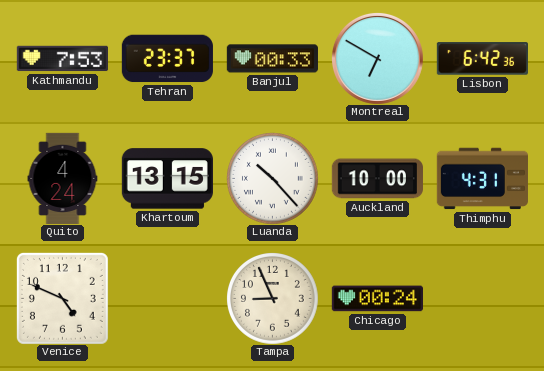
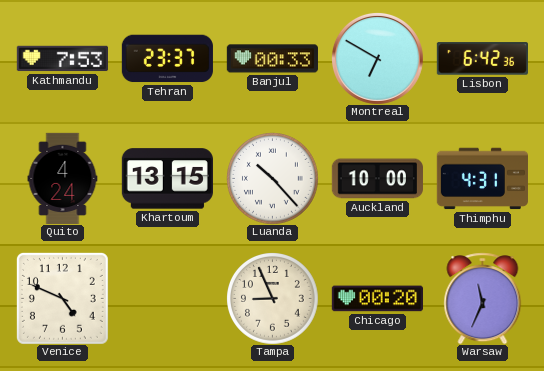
Chicago: 00:24 -> 00:20 (377, 299)
Warsaw: none -> 11:34 (483, 298)
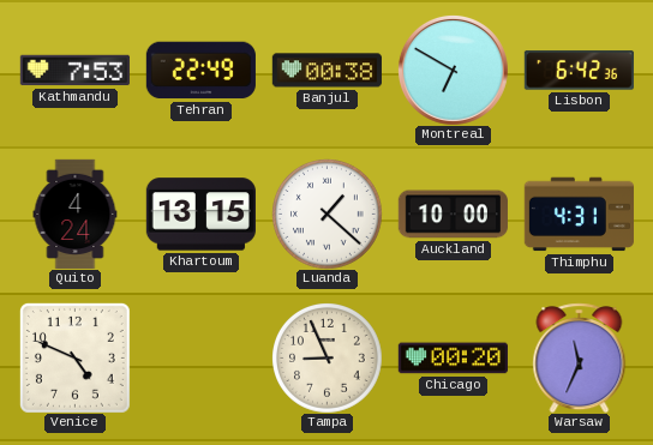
Tehran: 23:37 -> 22:49 (200, 71)
Banjul: 00:33 -> 00:38 (326, 71)
Luanda: 10:23 -> 1:22 (328, 215)
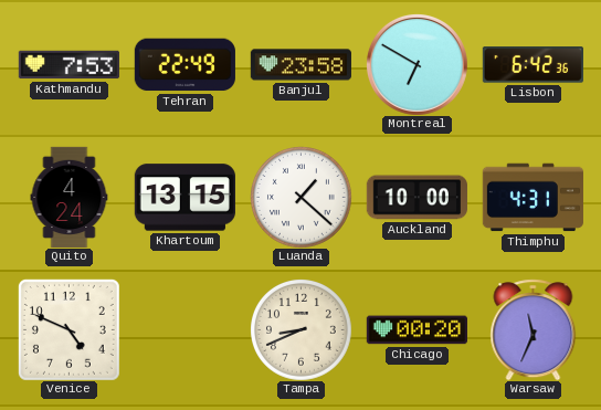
Banjul: 00:38 -> 23:58 (300, 65)
Tampa: 8:56 -> 8:41 (302, 330)
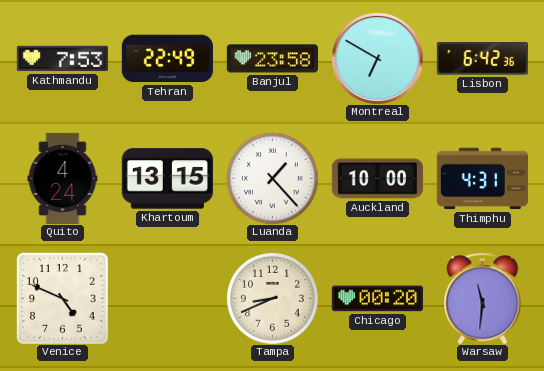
Luanda: 1:22 -> 1:23 (273, 179)
Warsaw: 11:34 -> 11:31 (483, 298)
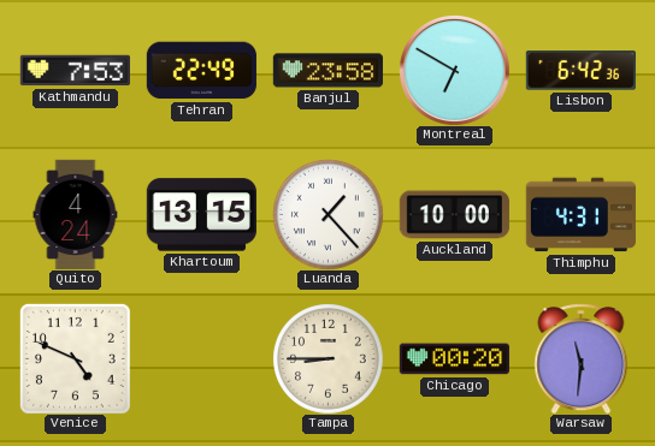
Tampa: 8:41 -> 8:45 (329, 359)
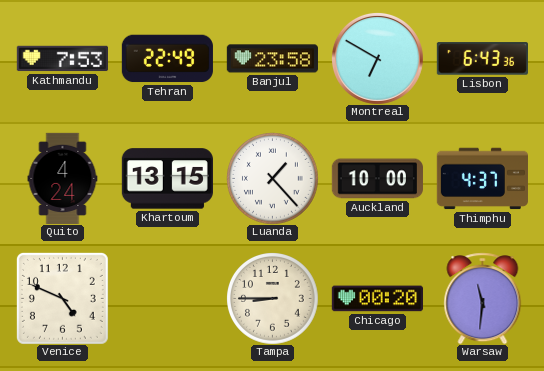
Lisbon: 6:42 -> 6:43 (482, 59)
Thimphu: 4:31 -> 4:37 (482, 179)
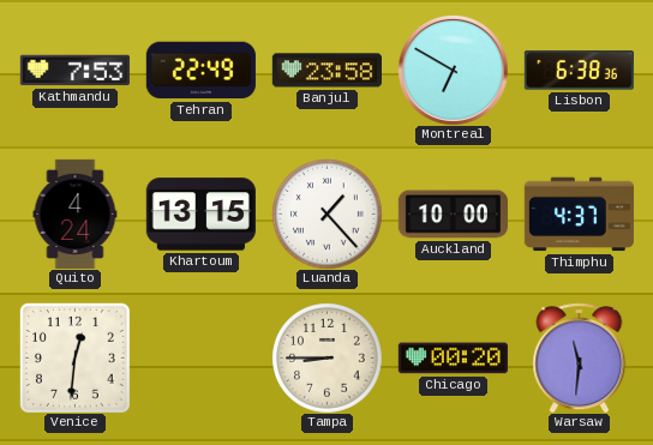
Lisbon: 6:43 -> 6:38 (579, 71)
Venice: 4:49 -> 12:31 (74, 357)
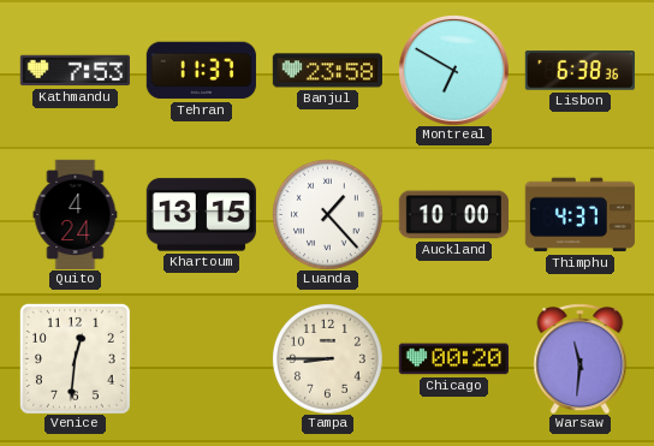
Tehran: 22:49 -> 11:37 (201, 71)
